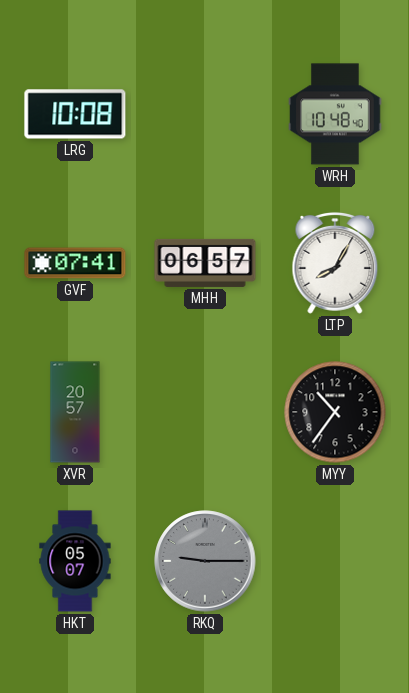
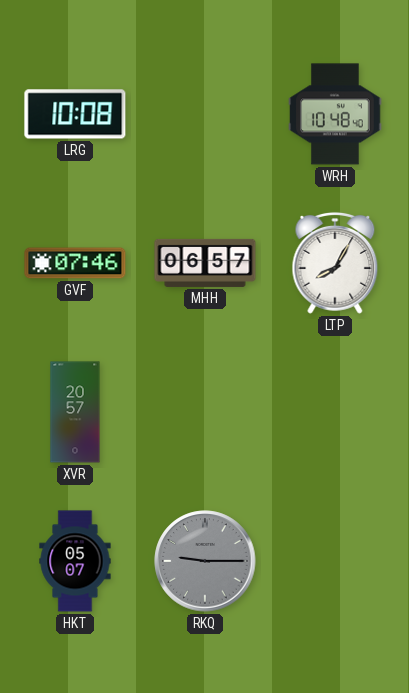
GVF: 07:41 -> 07:46 (75, 263)
MYY: 10:36 -> none (335, 412)
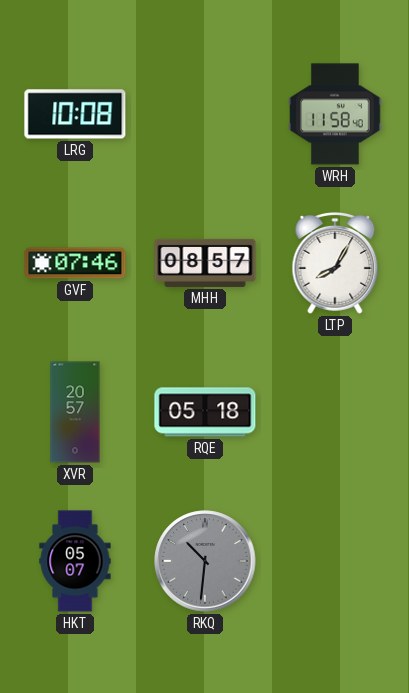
WRH: 10:48 -> 11:58 (335, 114)
MHH: 06:57 -> 08:57 (205, 263)
RQE: none -> 05:18 (205, 412)
RKQ: 9:15 -> 10:31 (205, 561)
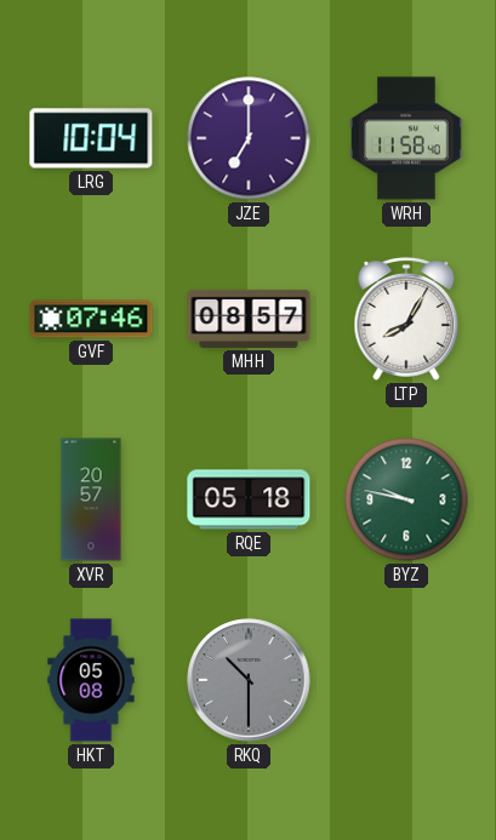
LRG: 10:08 -> 10:04 (91, 138)
JZE: none -> 7:00 (249, 138)
BYZ: none -> 9:47 (406, 499)
HKT: 05:07 -> 05:08 (91, 680)
RKQ: 10:31 -> 10:30 (249, 680)
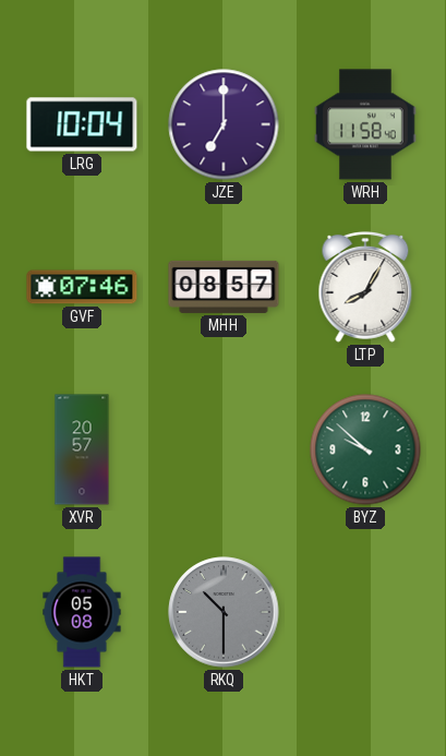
RQE: 05:18 -> none (249, 499)
BYZ: 9:47 -> 9:52 (365, 449)
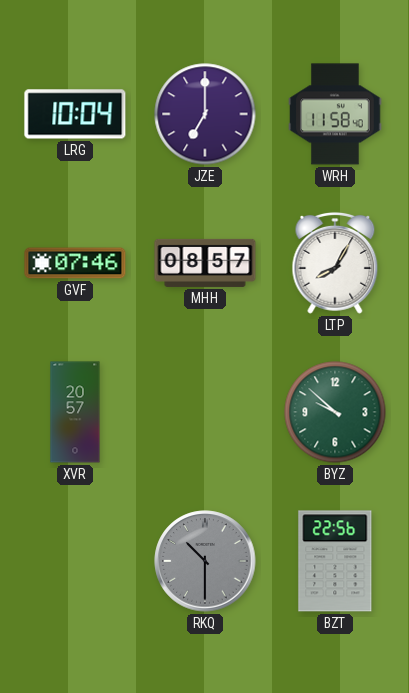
HKT: 05:08 -> none (82, 612)
BZT: none -> 22:56 (335, 561)
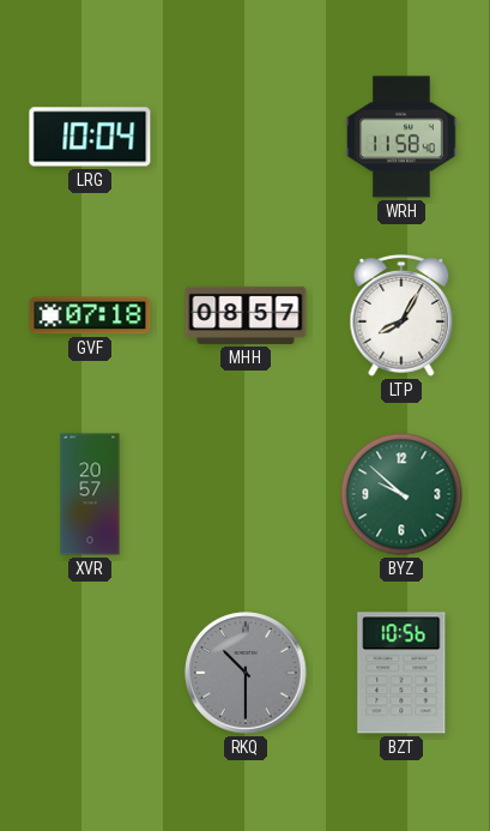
JZE: 7:00 -> none (205, 114)
GVF: 07:46 -> 07:18 (90, 315)
BZT: 22:56 -> 10:56 (401, 673)
